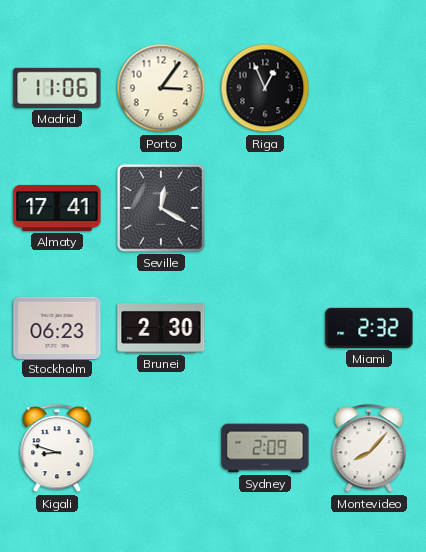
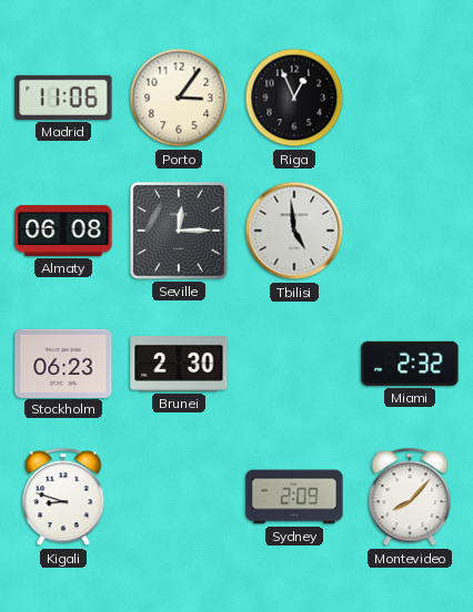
Almaty: 17:41 -> 06:08 (63, 231)
Seville: 12:20 -> 12:15 (179, 231)
Tbilisi: none -> 4:59 (294, 231)
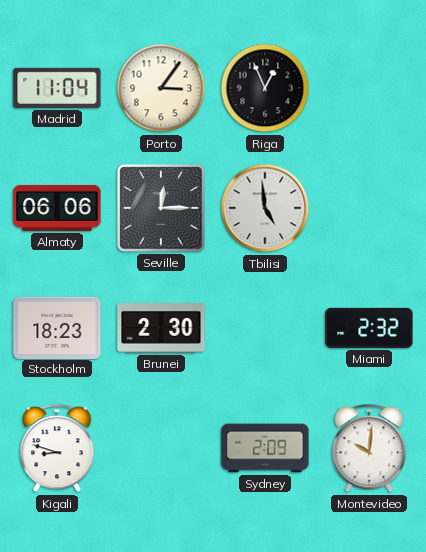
Madrid: 11:06 -> 11:04 (57, 88)
Almaty: 06:08 -> 06:06 (57, 208)
Stockholm: 06:23 -> 18:23 (57, 327)
Montevideo: 8:07 -> 10:01 (369, 449)
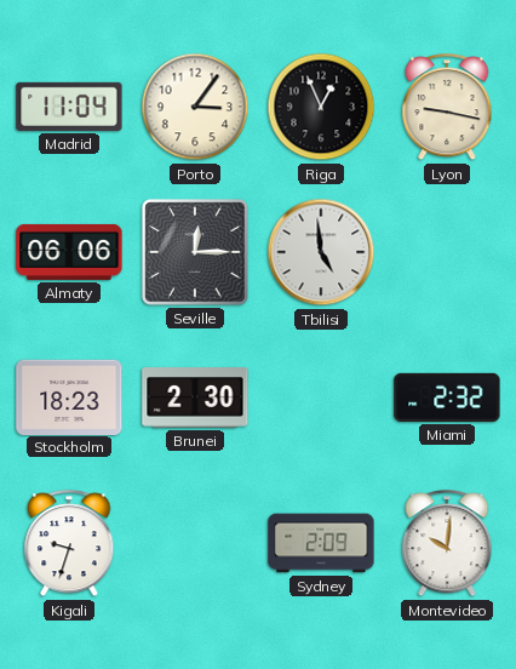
Lyon: none -> 9:17 (447, 108)
Kigali: 8:48 -> 9:33 (69, 544)
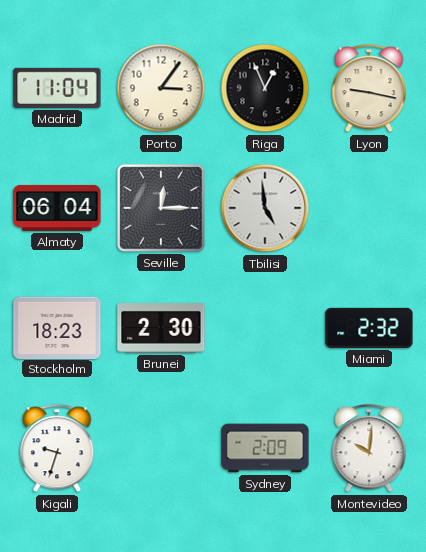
Almaty: 06:06 -> 06:04 (57, 208)
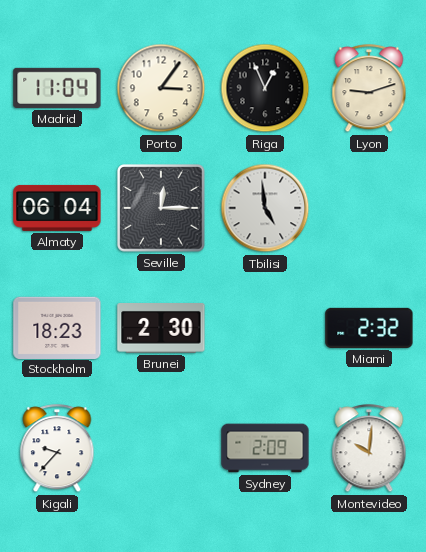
Lyon: 9:17 -> 9:12 (369, 89)
Kigali: 9:33 -> 9:37 (57, 449)
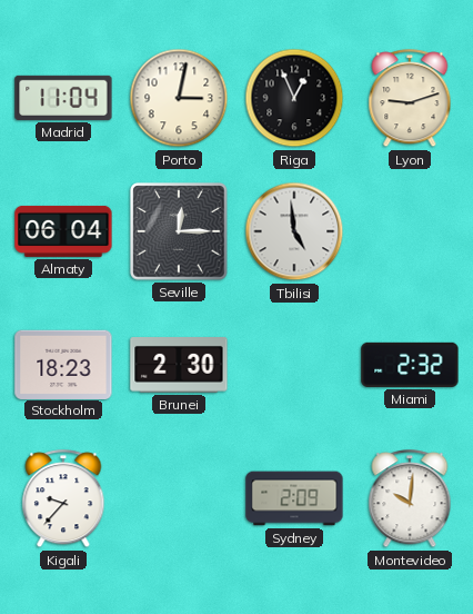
Porto: 3:06 -> 3:02 (179, 98)
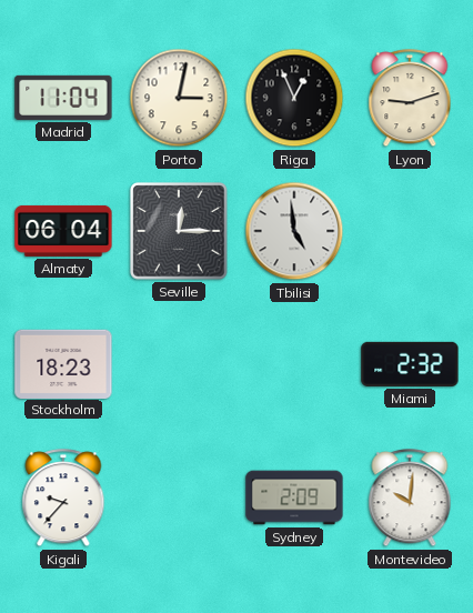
Brunei: 2:30 -> none (179, 366)
